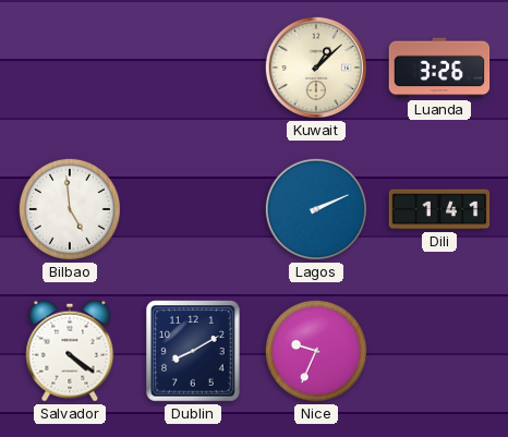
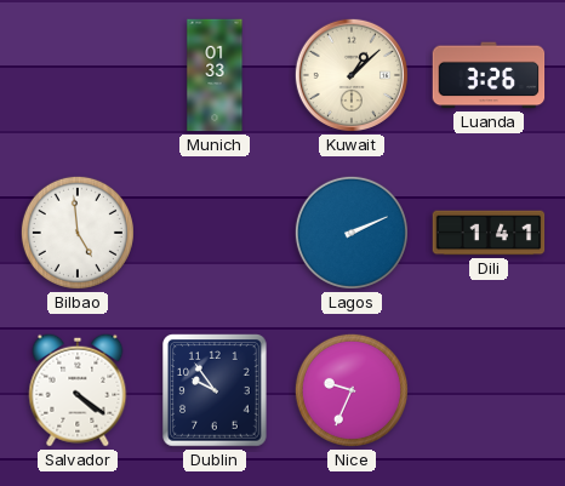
Munich: none -> 01:33 (215, 75)
Dublin: 8:10 -> 9:54 (215, 390)
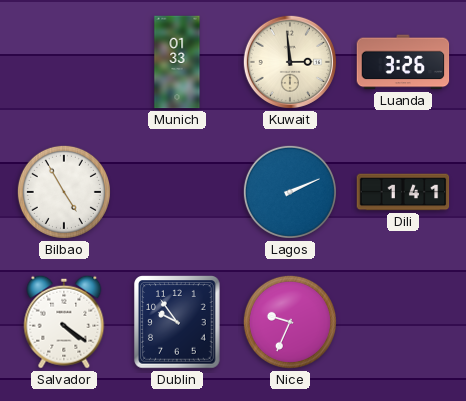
Kuwait: 1:08 -> 2:59 (290, 62)
Bilbao: 4:59 -> 4:55 (64, 192)
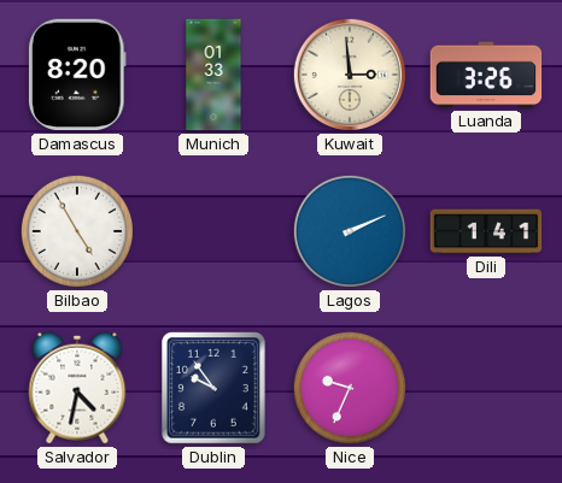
Damascus: none -> 8:20 (77, 75)
Salvador: 4:21 -> 4:32 (77, 388)
